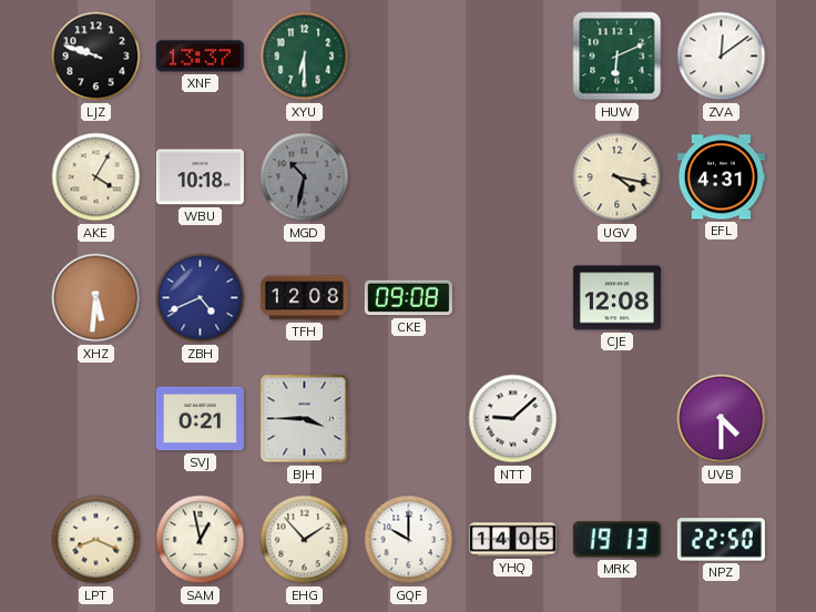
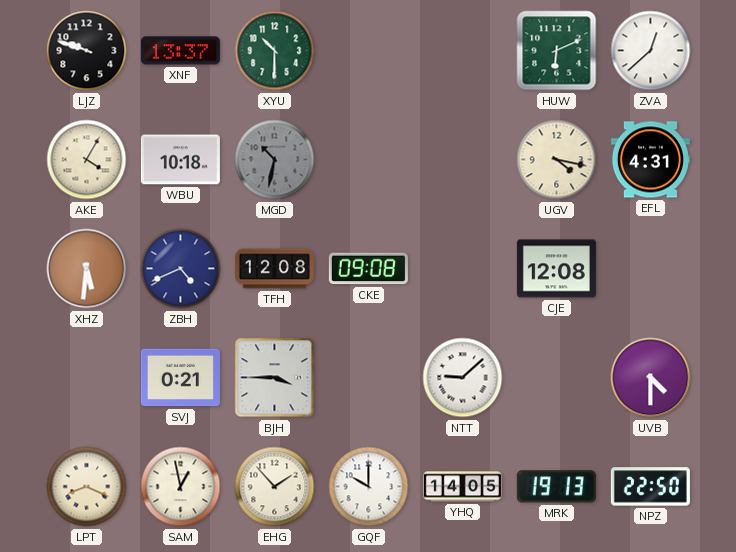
XYU: 6:30 -> 10:30 (275, 51)
ZVA: 12:09 -> 12:38 (651, 51)
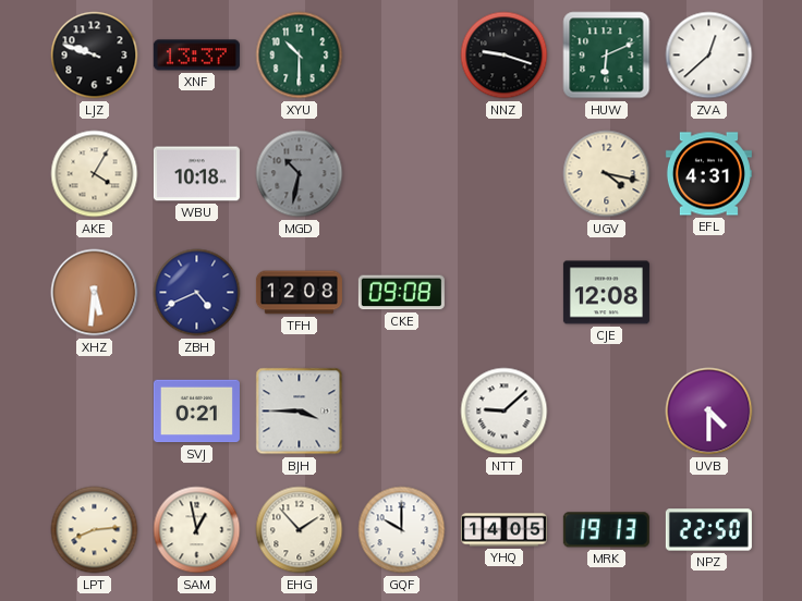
NNZ: none -> 9:18 (505, 56)
LPT: 8:19 -> 8:14 (95, 530)
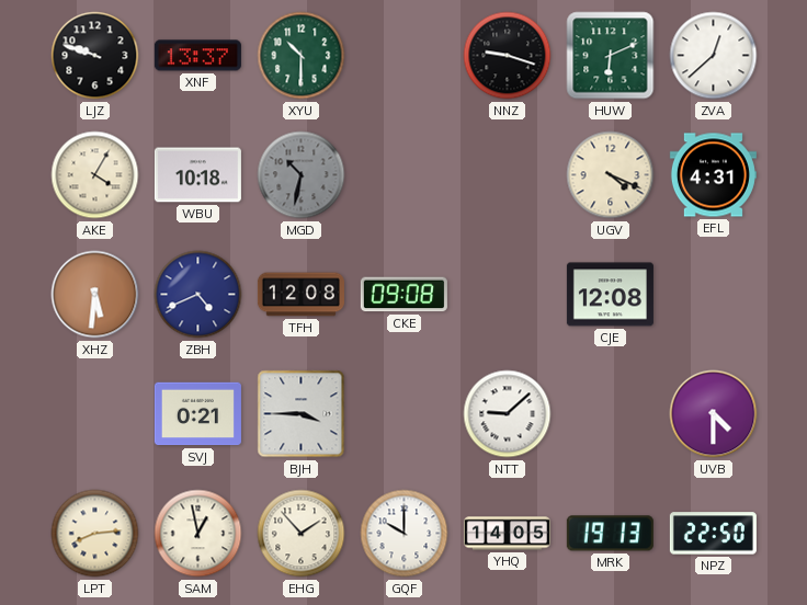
UGV: 4:17 -> 4:19 (611, 175)
